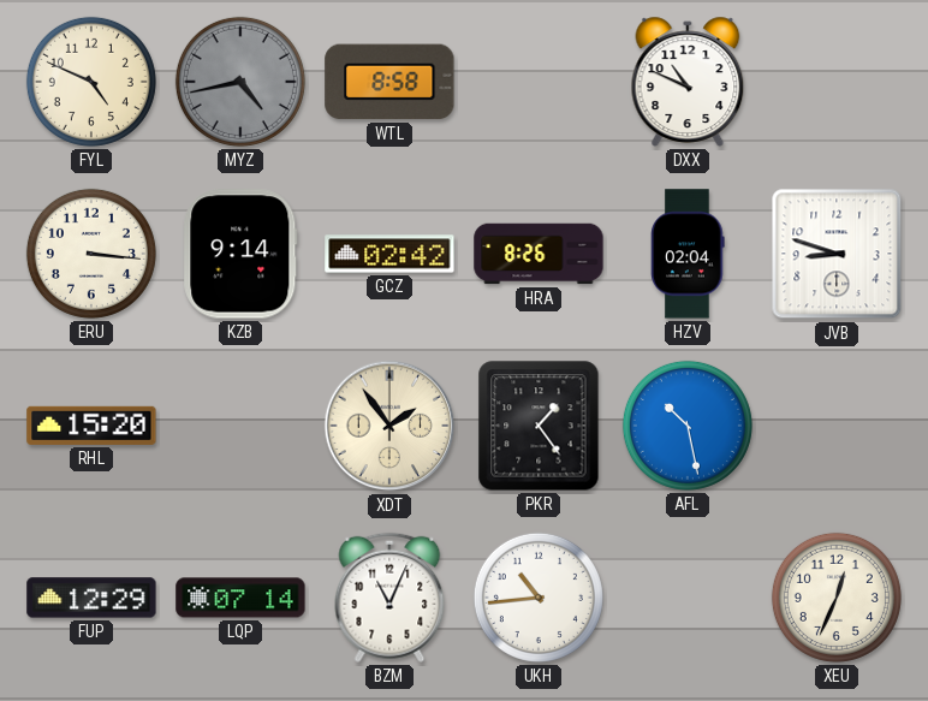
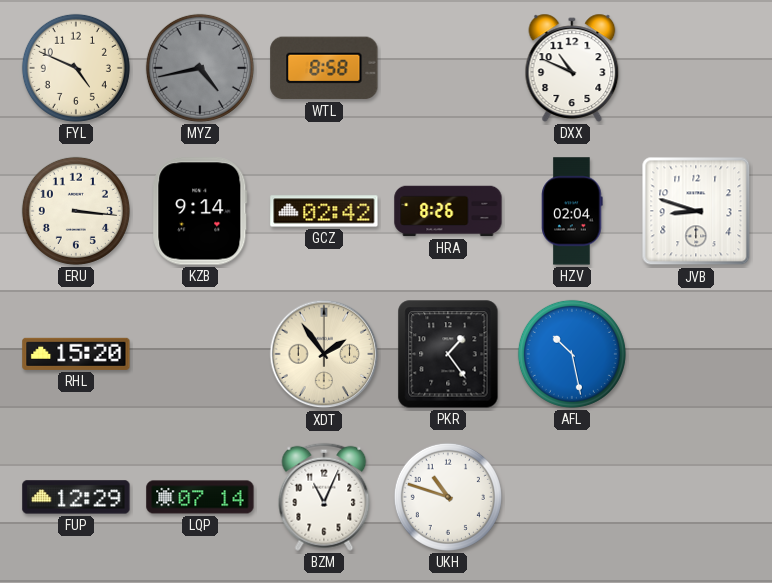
UKH: 10:44 -> 10:48 (448, 497)
XEU: 12:34 -> none (837, 598)
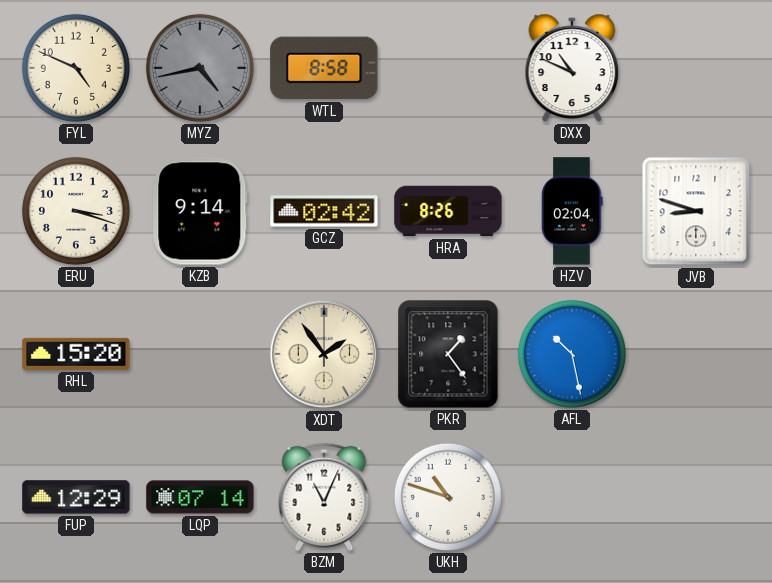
ERU: 3:16 -> 3:18 (76, 211)
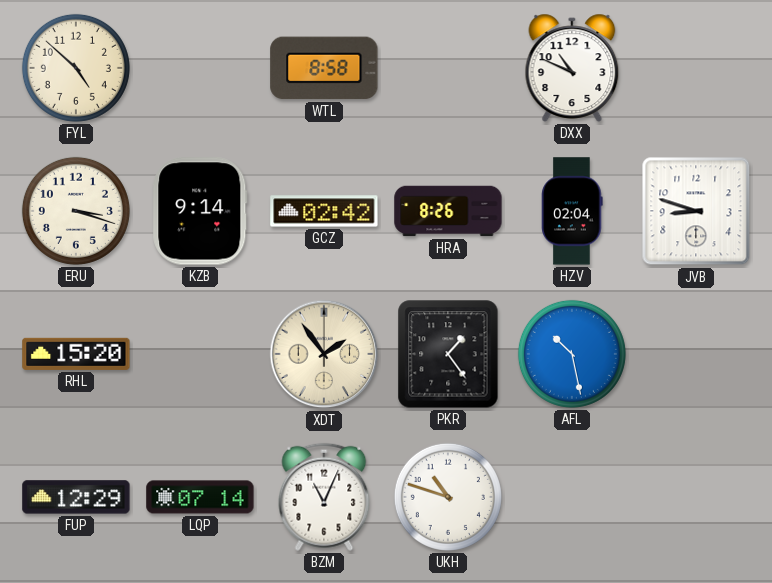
FYL: 4:49 -> 4:52 (76, 68)
MYZ: 4:43 -> none (200, 68)
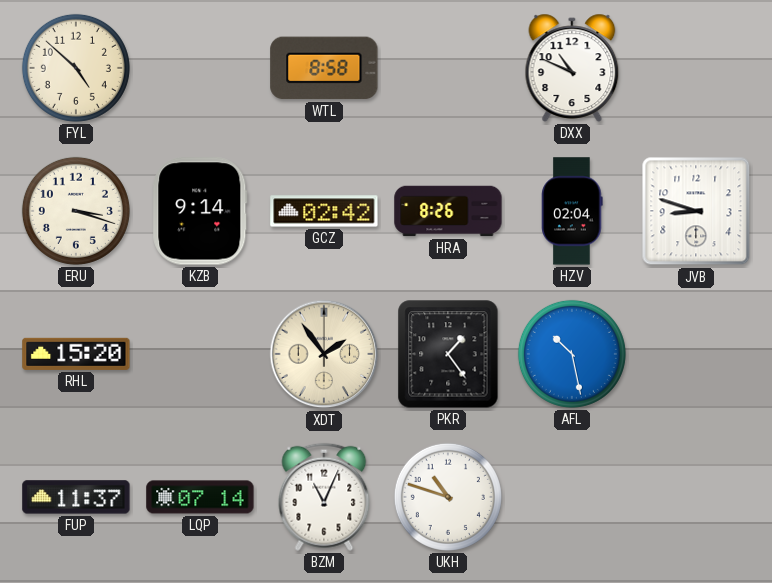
FUP: 12:29 -> 11:37 (76, 497)
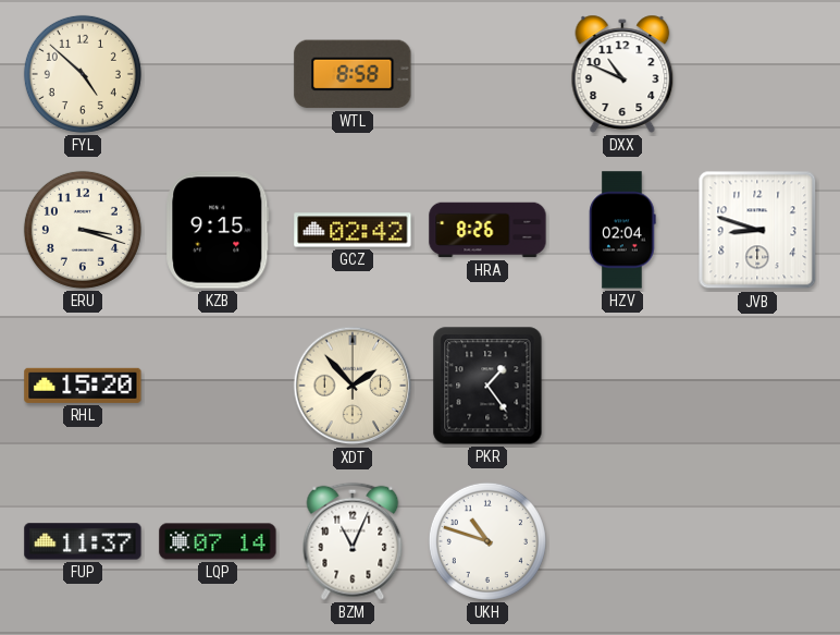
KZB: 9:14 -> 9:15 (218, 230)
XDT: 1:54 -> 1:53 (353, 386)
AFL: 10:28 -> none (572, 354)
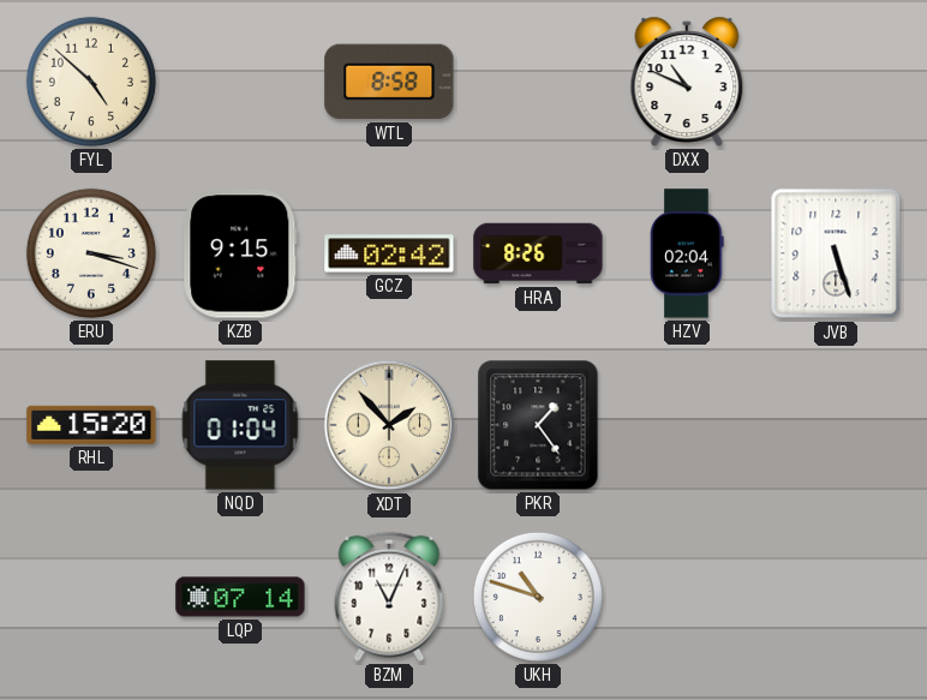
JVB: 8:48 -> 5:27 (836, 253)
NQD: none -> 01:04 (240, 425)
FUP: 11:37 -> none (83, 541)
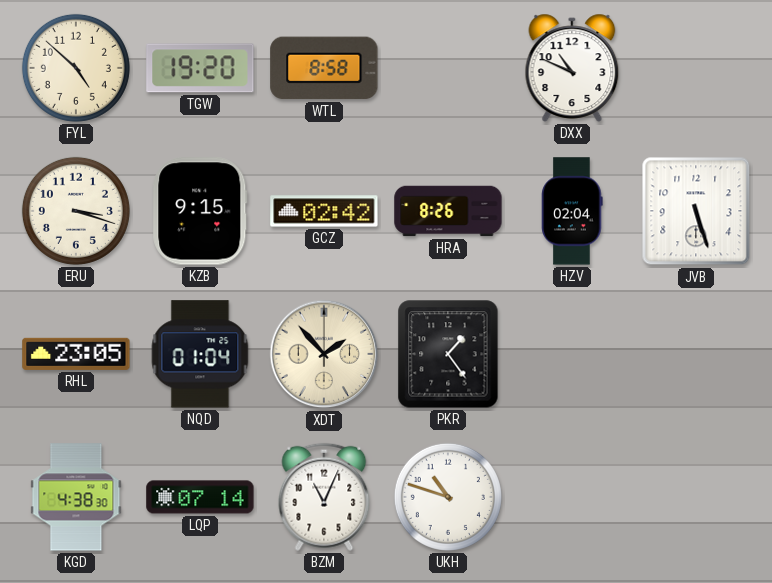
TGW: none -> 19:20 (200, 68)
RHL: 15:20 -> 23:05 (76, 354)
KGD: none -> 4:38 (76, 497)
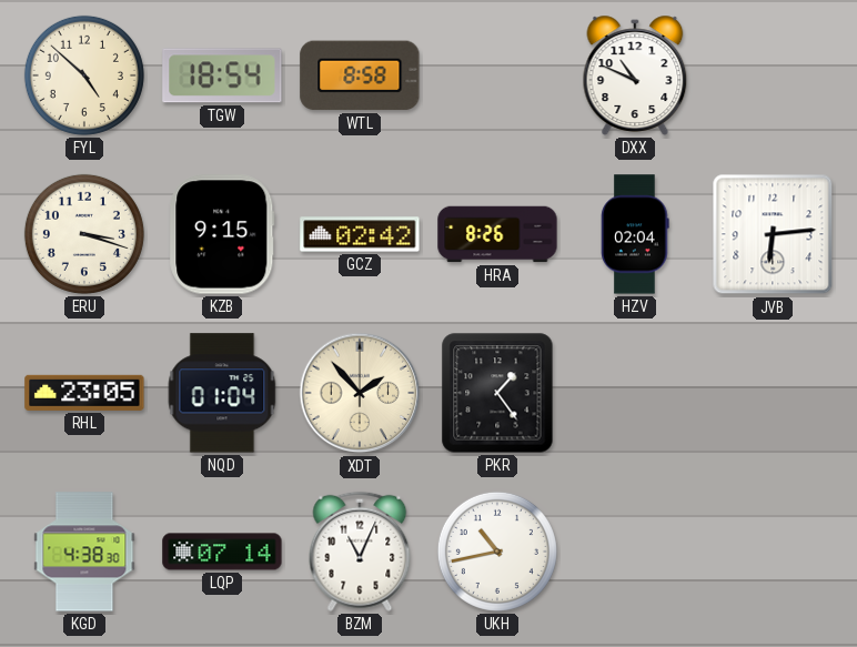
TGW: 19:20 -> 18:54 (222, 75)
JVB: 5:27 -> 6:14 (773, 234)
UKH: 10:48 -> 10:43 (497, 552)
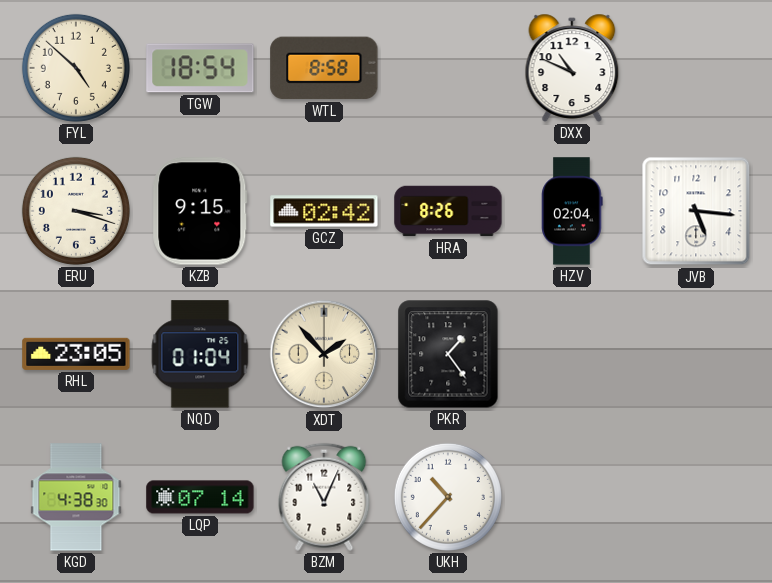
JVB: 6:14 -> 5:16 (696, 211)
UKH: 10:43 -> 10:37 (448, 497)
